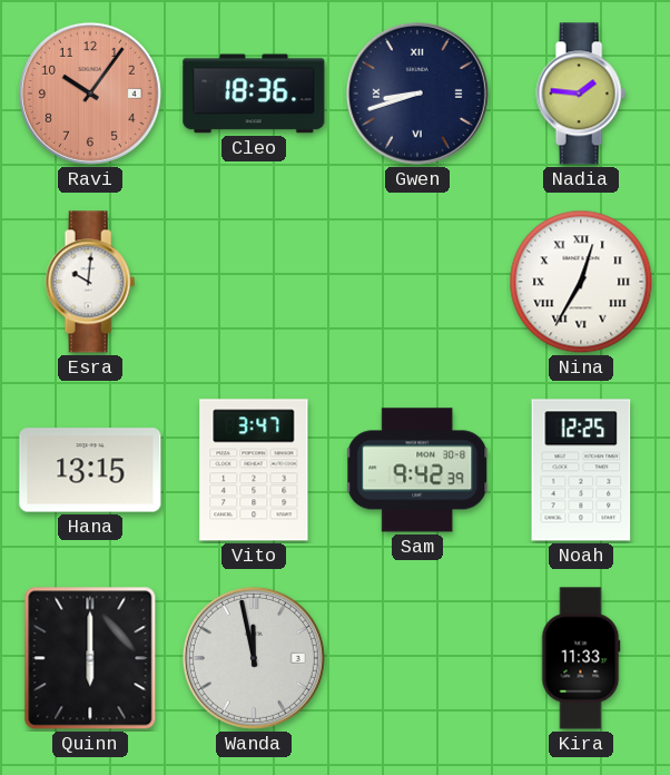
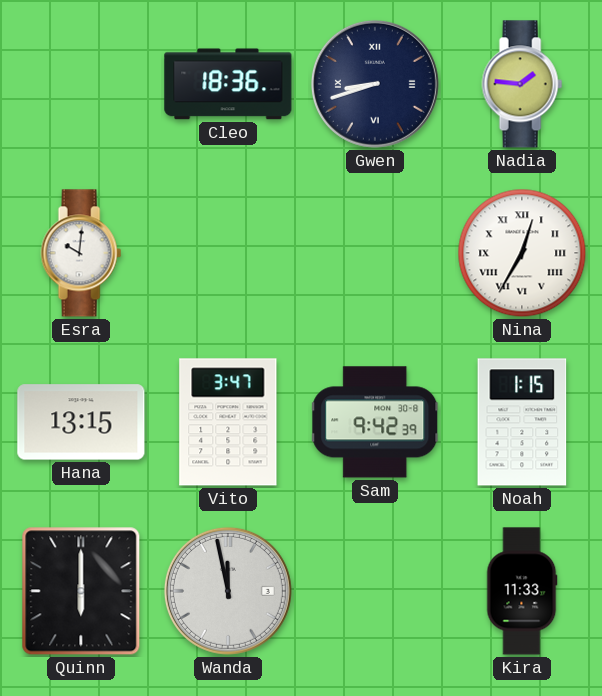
Ravi: 10:06 -> none (90, 94)
Noah: 12:25 -> 1:15 (522, 422)
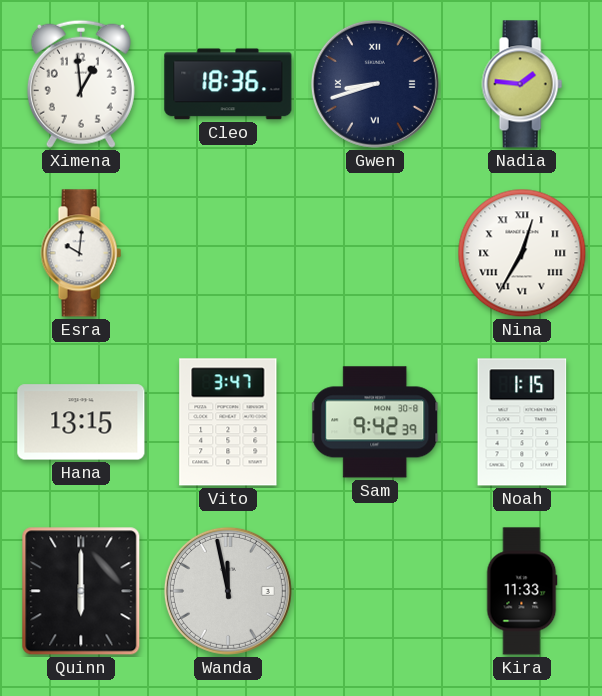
Ximena: none -> 12:59 (81, 84)
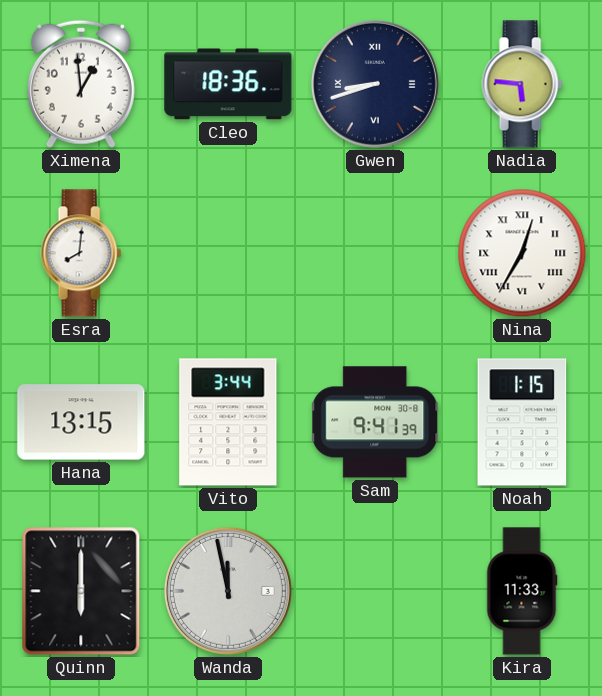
Nadia: 1:46 -> 5:46 (522, 84)
Esra: 10:01 -> 8:01 (81, 253)
Vito: 3:47 -> 3:44 (228, 422)
Sam: 9:42 -> 9:41 (376, 422)
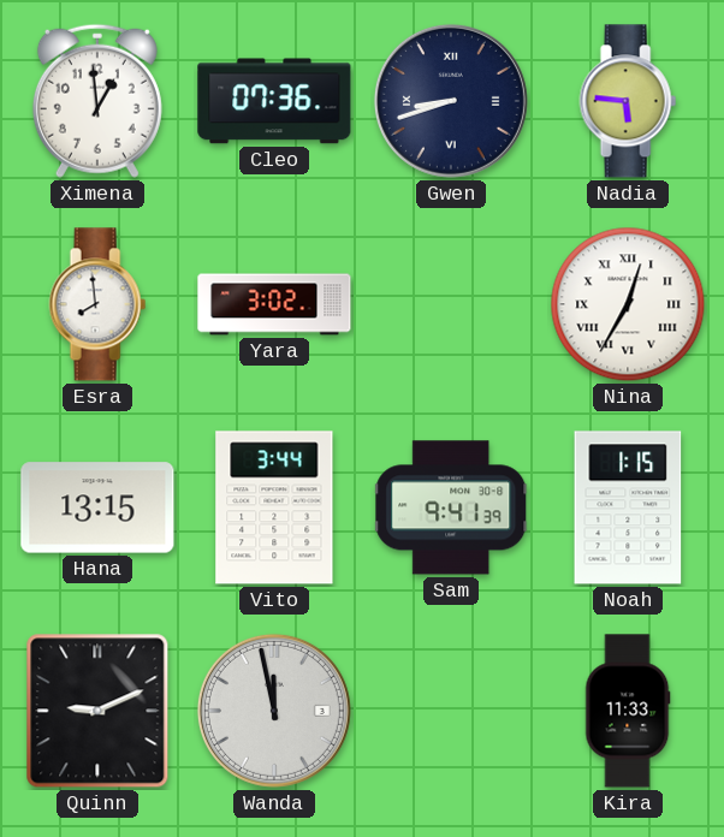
Cleo: 18:36 -> 07:36 (274, 101)
Esra: 8:01 -> 7:59 (97, 304)
Yara: none -> 3:02 (274, 304)
Quinn: 6:00 -> 9:11 (97, 711)
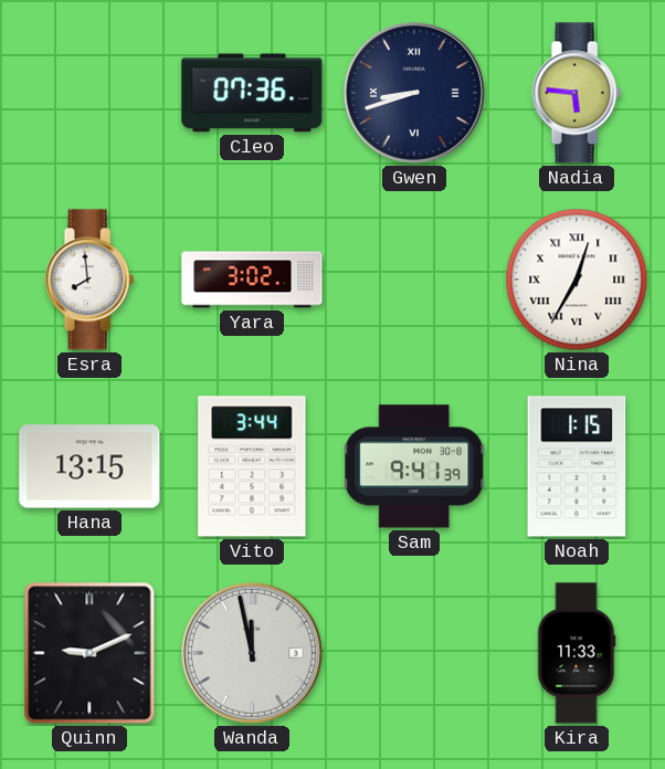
Ximena: 12:59 -> none (97, 101)
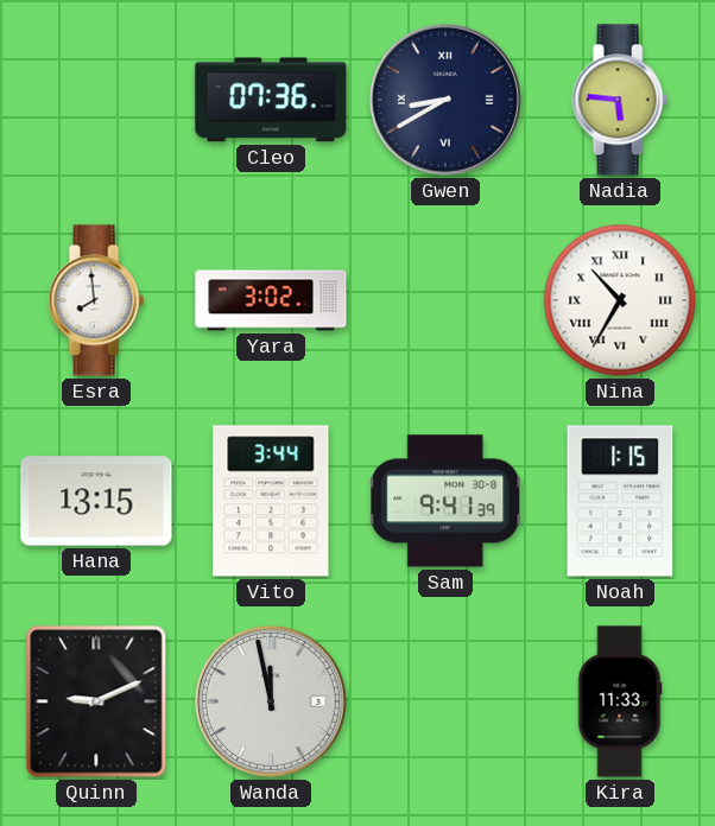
Gwen: 8:42 -> 8:40 (445, 100)
Nina: 12:35 -> 10:35 (620, 300)
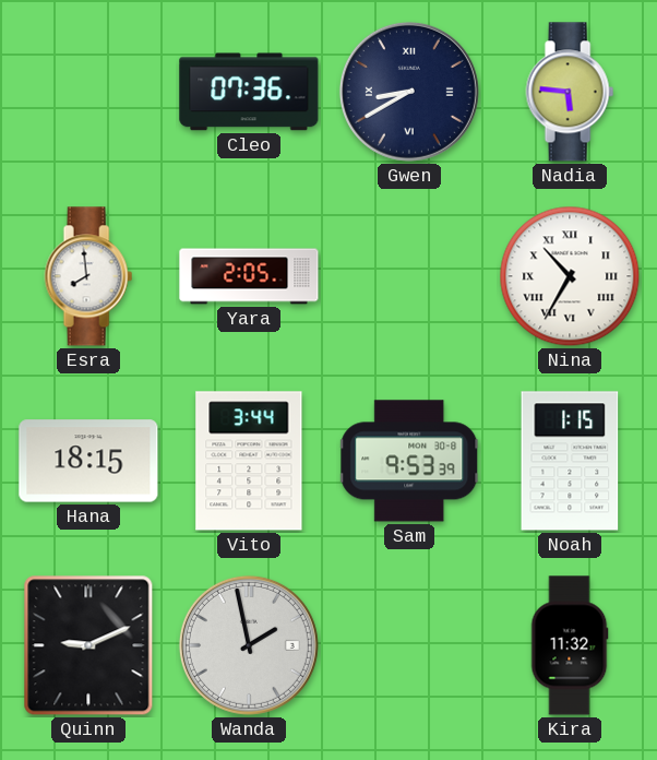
Yara: 3:02 -> 2:05 (249, 276)
Hana: 13:15 -> 18:15 (88, 461)
Sam: 9:41 -> 9:53 (410, 461)
Wanda: 11:58 -> 1:58 (249, 645)
Kira: 11:33 -> 11:32 (570, 645)
